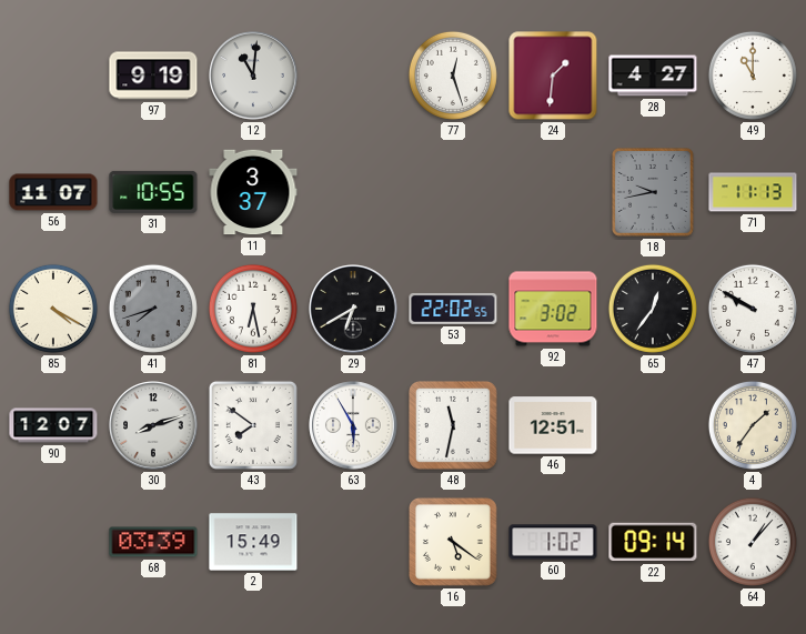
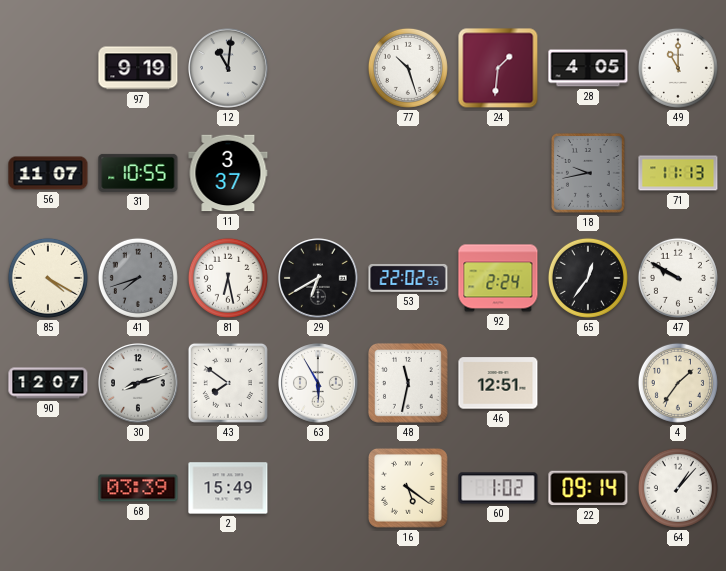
77: 12:27 -> 10:27 (408, 68)
28: 4:27 -> 4:05 (588, 68)
92: 3:02 -> 2:24 (498, 278)
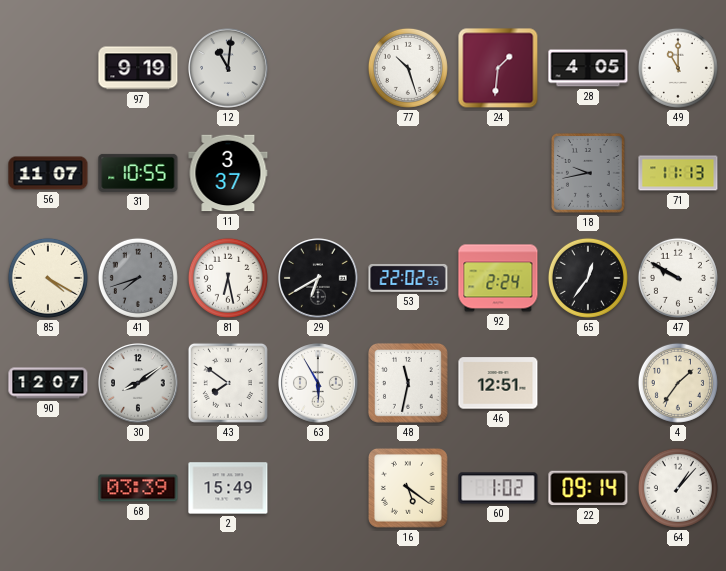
30: 8:12 -> 8:09 (138, 383)
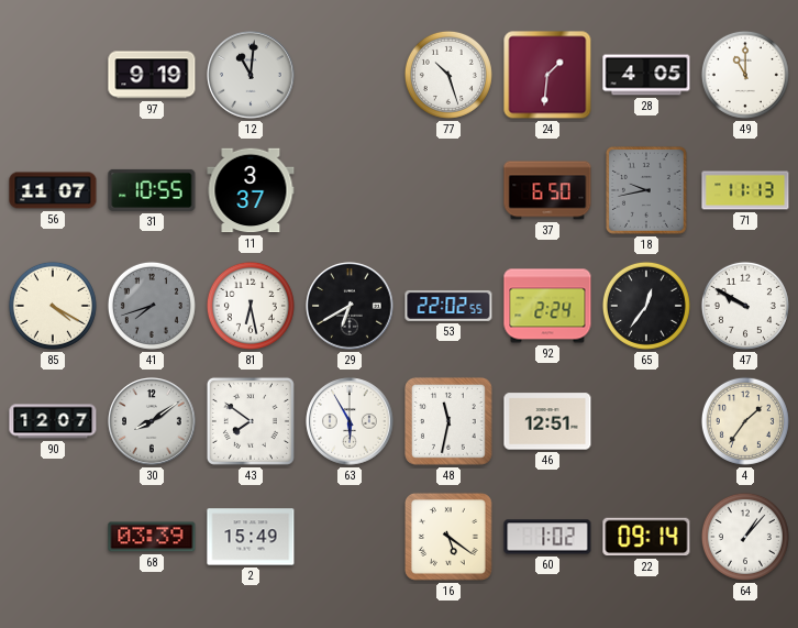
37: none -> 6:50 (547, 190)
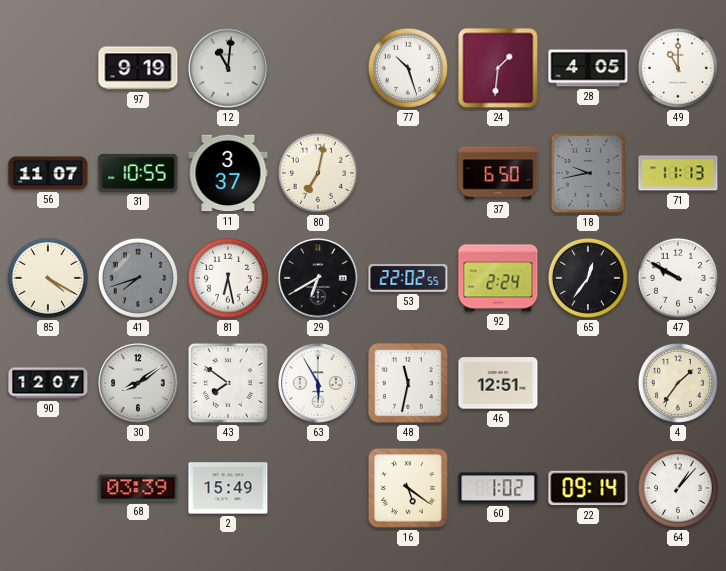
80: none -> 7:02 (318, 173)
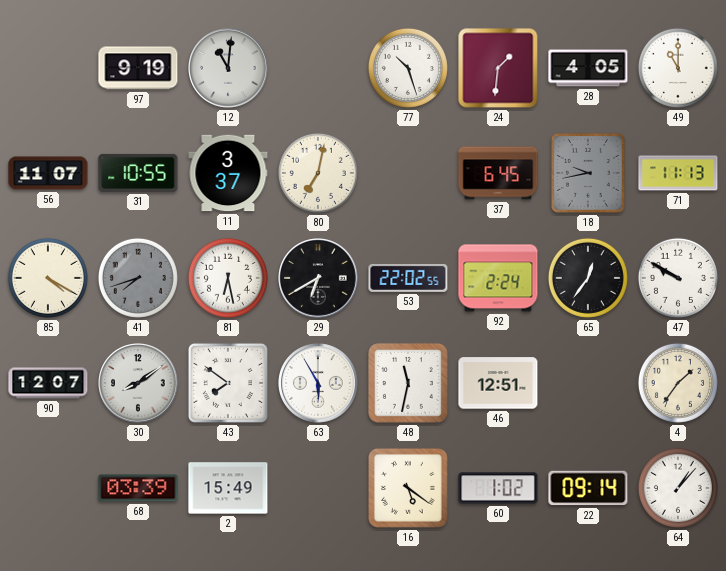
37: 6:50 -> 6:45 (498, 173)
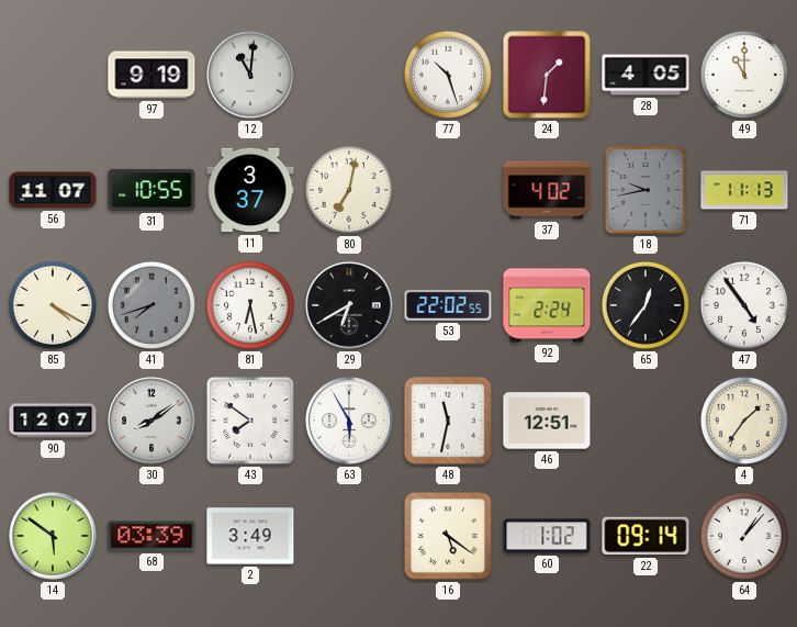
37: 6:45 -> 4:02 (547, 190)
47: 9:50 -> 4:54 (744, 305)
14: none -> 5:51 (53, 536)
2: 15:49 -> 3:49 (250, 536)
